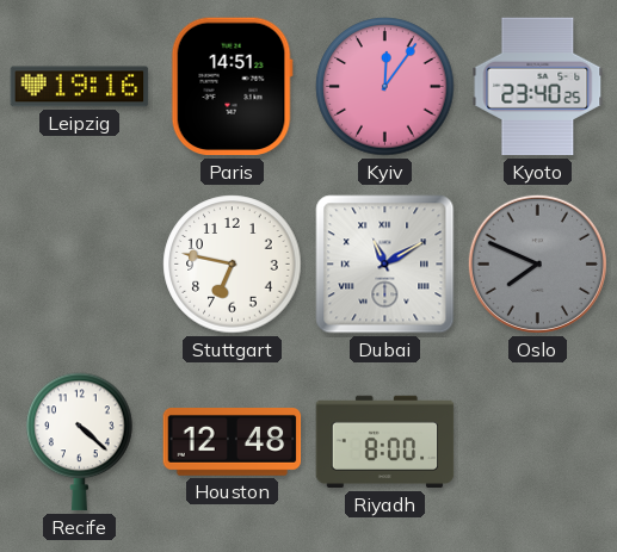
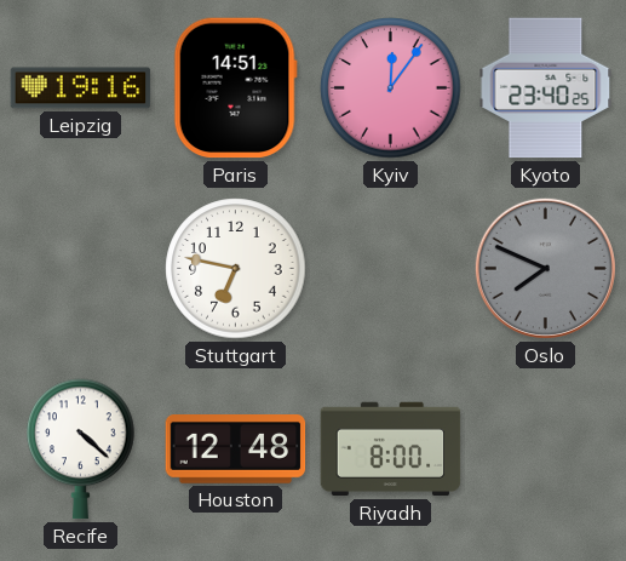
Dubai: 11:10 -> none (385, 265)
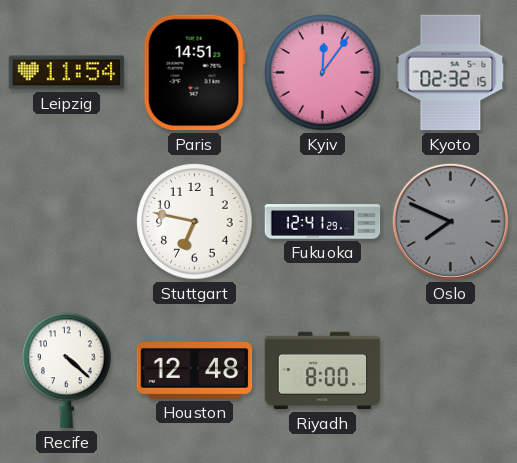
Leipzig: 19:16 -> 11:54 (67, 73)
Kyoto: 23:40 -> 02:32 (451, 73)
Fukuoka: none -> 12:41 (323, 222)
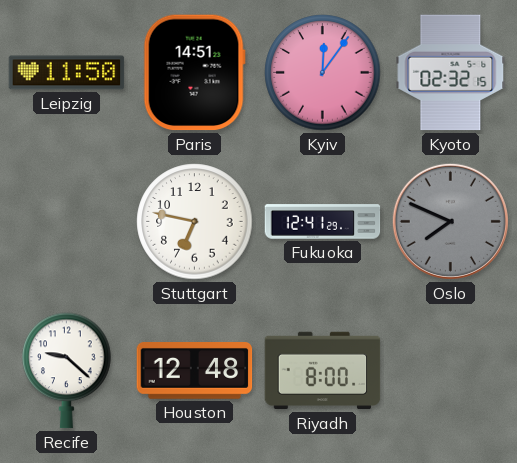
Leipzig: 11:54 -> 11:50 (67, 73)
Recife: 4:22 -> 9:22 (67, 371)
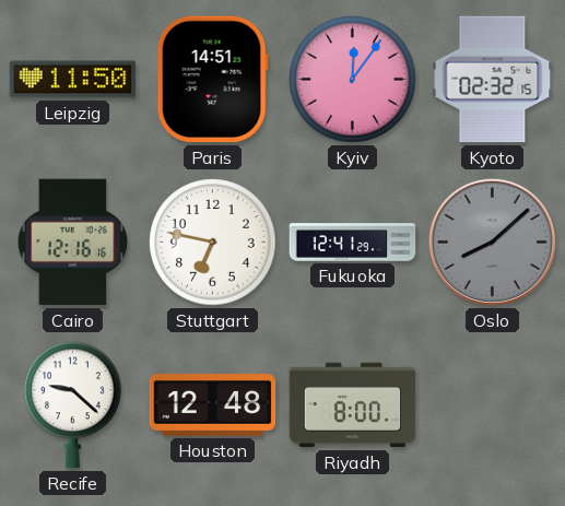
Cairo: none -> 12:16 (73, 243)
Oslo: 7:49 -> 8:08 (492, 242)
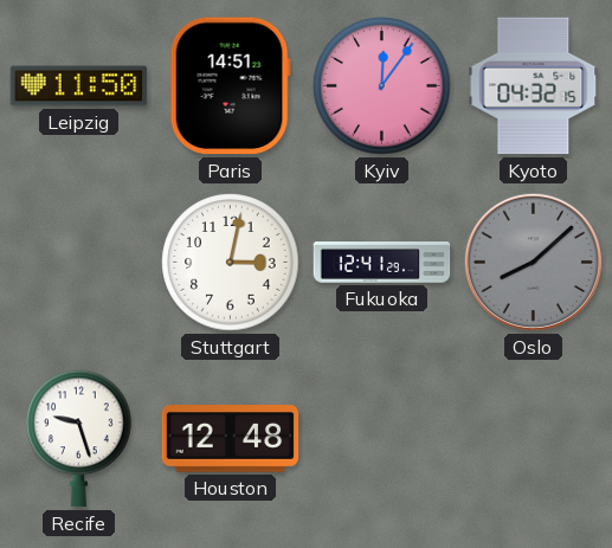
Kyoto: 02:32 -> 04:32 (534, 86)
Cairo: 12:16 -> none (73, 243)
Stuttgart: 6:47 -> 3:02 (231, 263)
Recife: 9:22 -> 9:27 (79, 439)
Riyadh: 8:00 -> none (353, 405)
